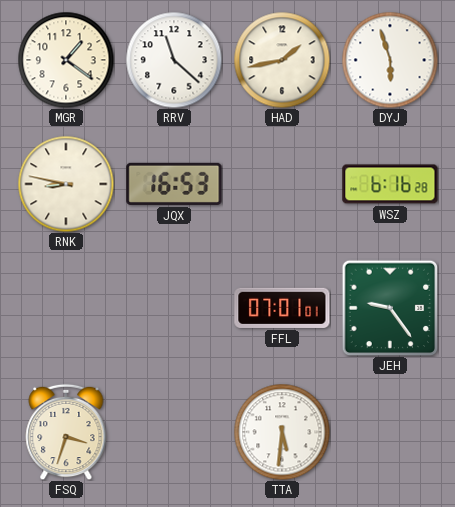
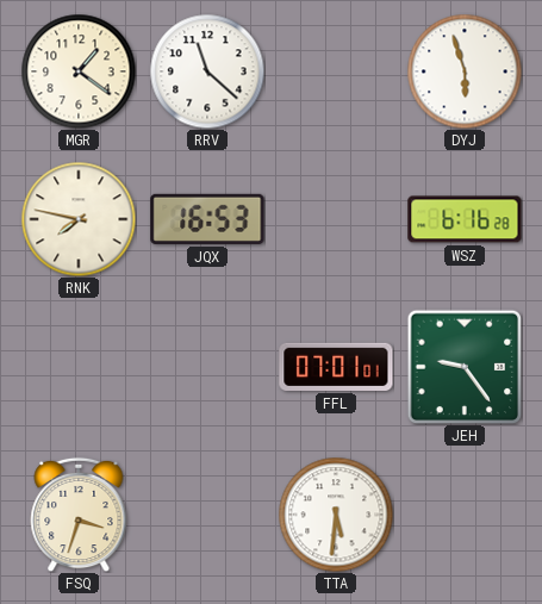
HAD: 1:43 -> none (282, 60)
RNK: 8:47 -> 7:47 (79, 219)
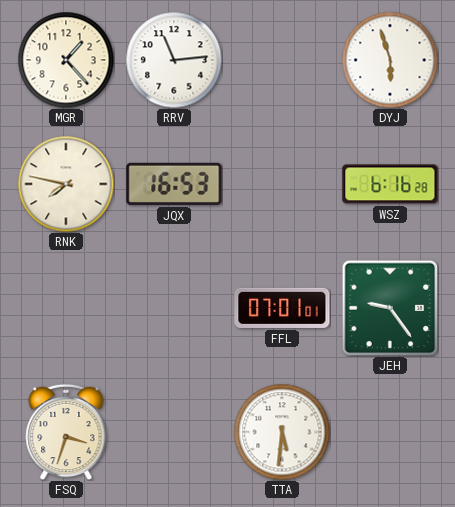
MGR: 1:21 -> 1:23 (66, 60)
RRV: 11:22 -> 11:14 (174, 60)
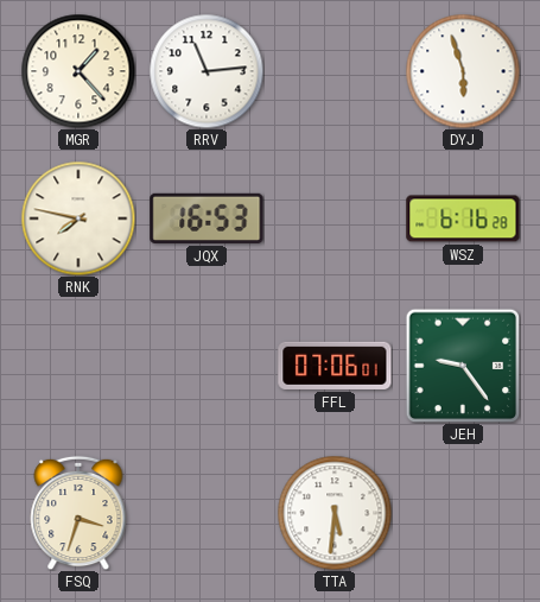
FFL: 07:01 -> 07:06 (335, 366)
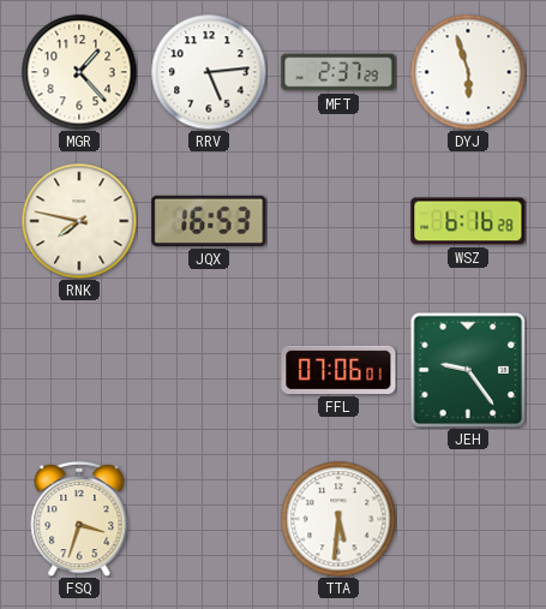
RRV: 11:14 -> 5:14 (209, 72)
MFT: none -> 2:37 (338, 72)
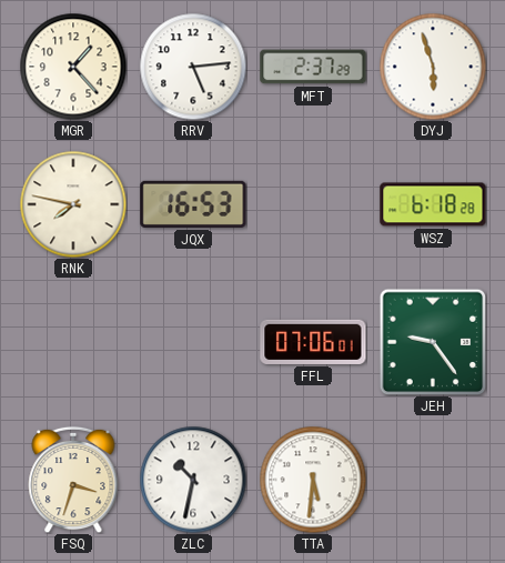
WSZ: 6:16 -> 6:18 (433, 204)
ZLC: none -> 10:32 (193, 480)
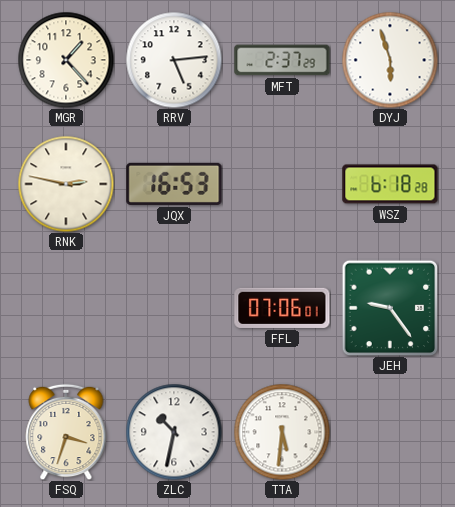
RNK: 7:47 -> 2:47 (66, 184)
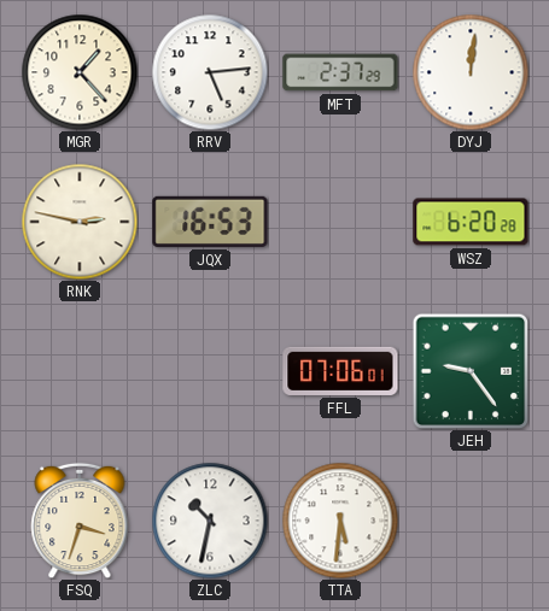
DYJ: 5:57 -> 12:01 (471, 72)
WSZ: 6:18 -> 6:20 (471, 222)
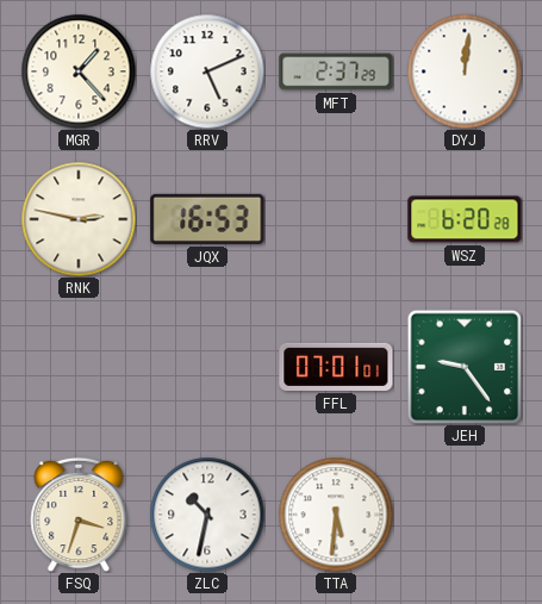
RRV: 5:14 -> 5:11 (207, 71)
FFL: 07:06 -> 07:01 (336, 367)
